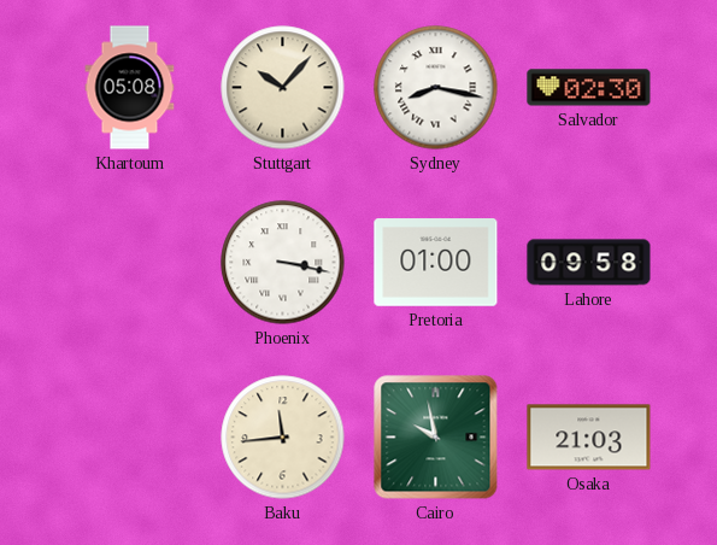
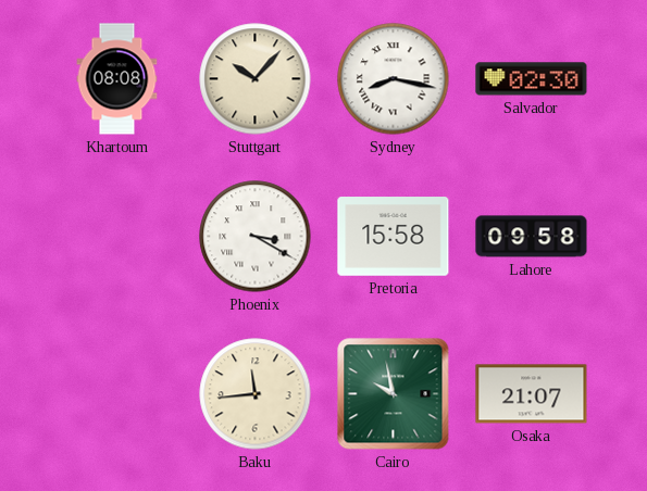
Khartoum: 05:08 -> 08:08 (117, 79)
Phoenix: 3:17 -> 3:20 (256, 237)
Pretoria: 01:00 -> 15:58 (394, 237)
Osaka: 21:03 -> 21:07 (532, 394)
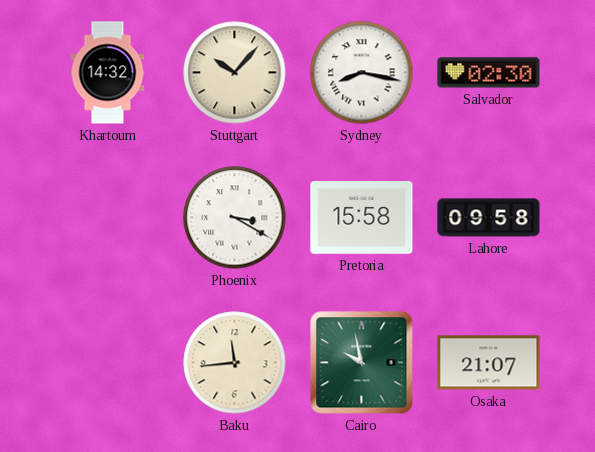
Khartoum: 08:08 -> 14:32 (108, 73)
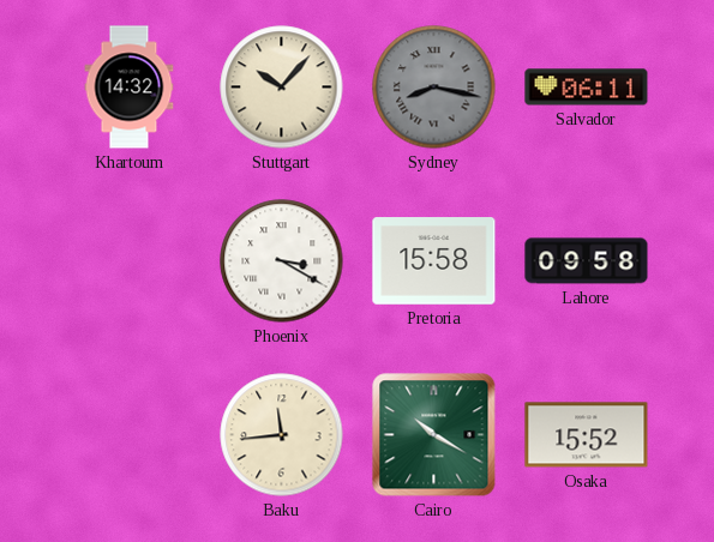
Sydney dial: white -> grey (434, 88)
Salvador: 02:30 -> 06:11 (587, 88)
Cairo: 9:58 -> 10:20 (434, 435)
Osaka: 21:07 -> 15:52 (587, 435)
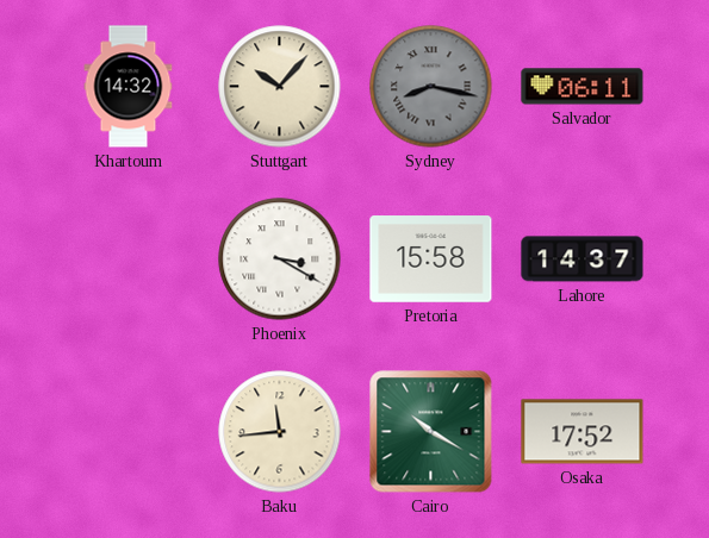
Lahore: 09:58 -> 14:37 (583, 259)
Osaka: 15:52 -> 17:52 (583, 432)
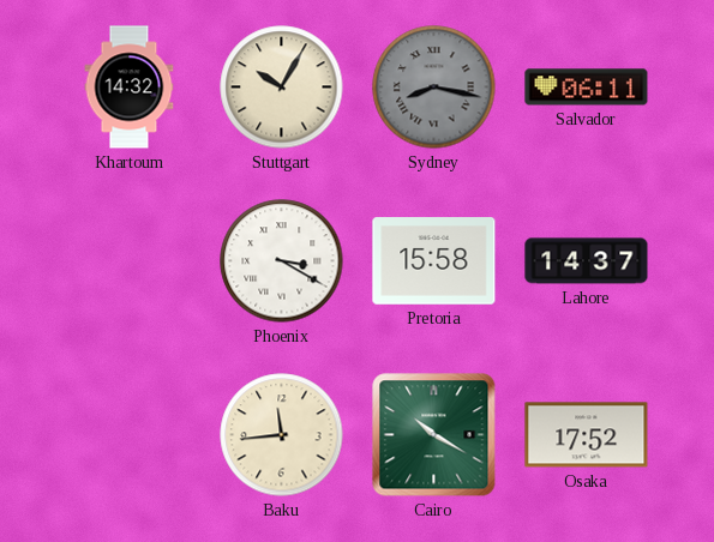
Stuttgart: 10:07 -> 10:05 (282, 88)
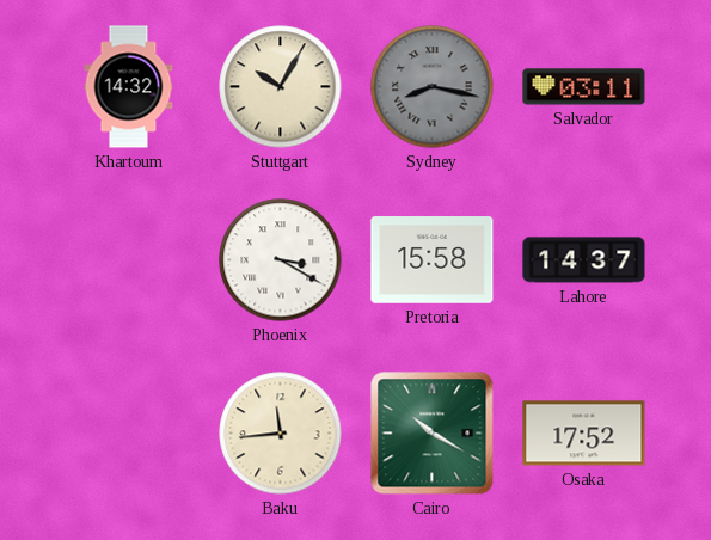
Salvador: 06:11 -> 03:11 (584, 87)
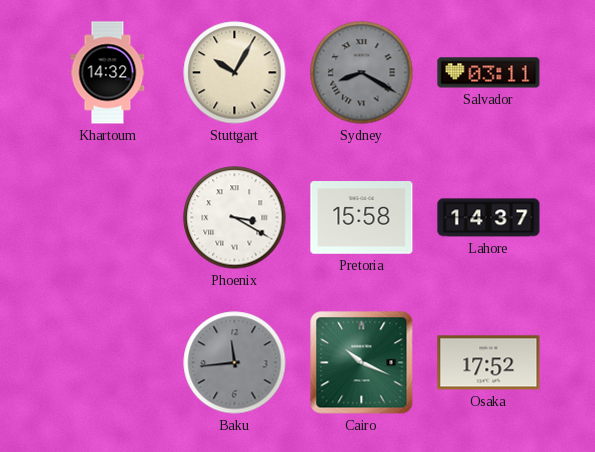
Sydney: 8:17 -> 8:20 (362, 73)
Baku dial: cream -> grey (235, 363)
Cairo: 10:20 -> 10:19 (362, 363)
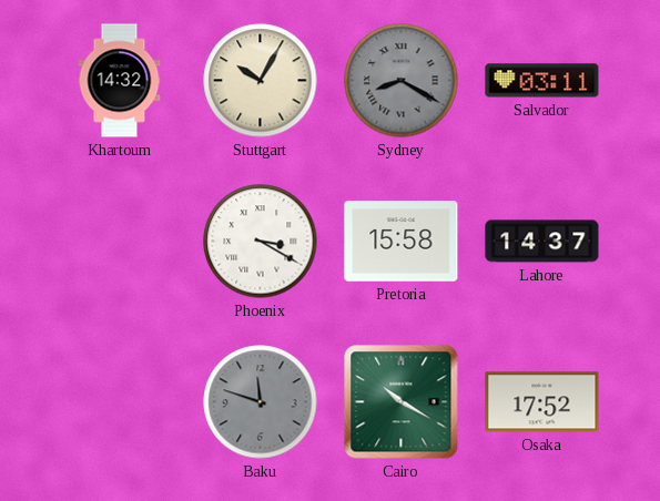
Baku: 11:44 -> 11:48 (261, 402)
Cairo: 10:19 -> 10:20 (402, 402)
